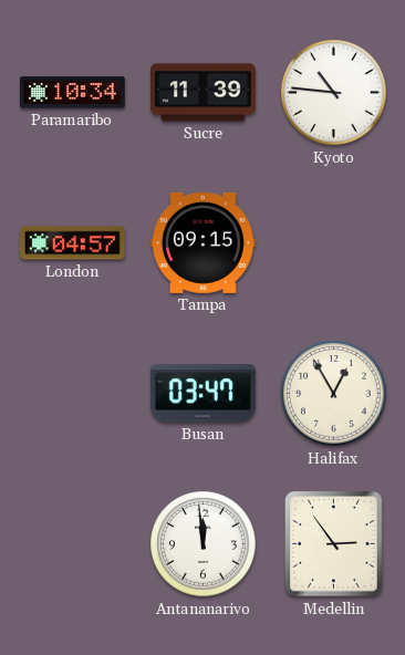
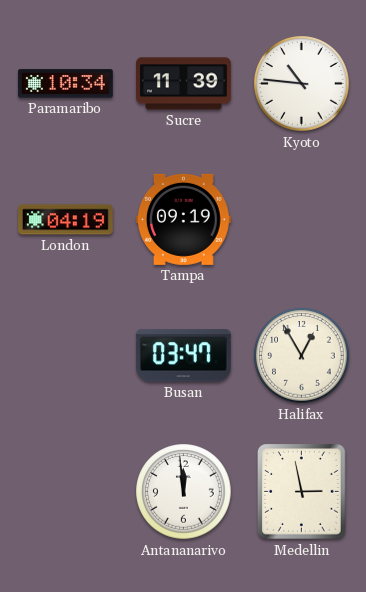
London: 04:57 -> 04:19 (66, 220)
Tampa: 09:15 -> 09:19 (183, 219)
Medellin: 2:54 -> 2:58 (302, 492)
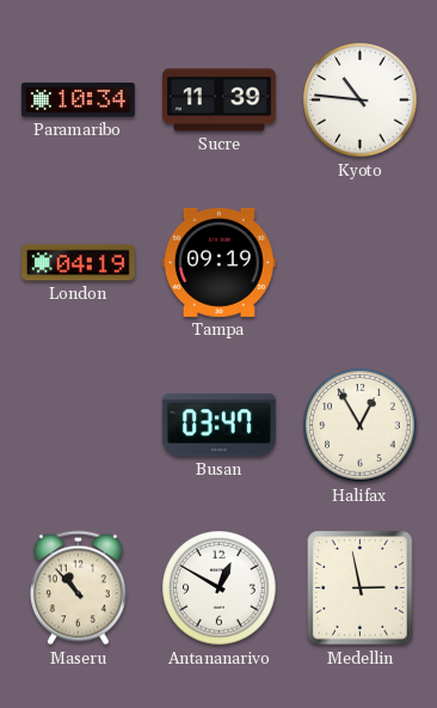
Maseru: none -> 10:53 (78, 588)
Antananarivo: 11:59 -> 12:50 (220, 588)
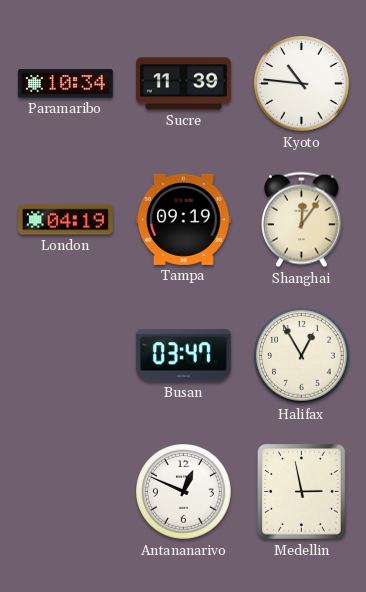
Shanghai: none -> 12:06 (301, 220)
Maseru: 10:53 -> none (78, 588)
Antananarivo: 12:50 -> 12:49 (184, 492)
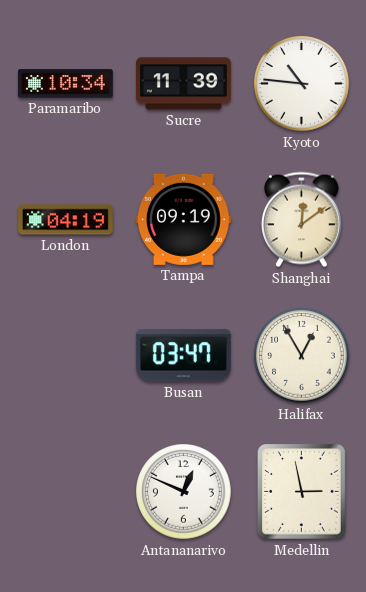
Shanghai: 12:06 -> 12:09 (301, 220)
